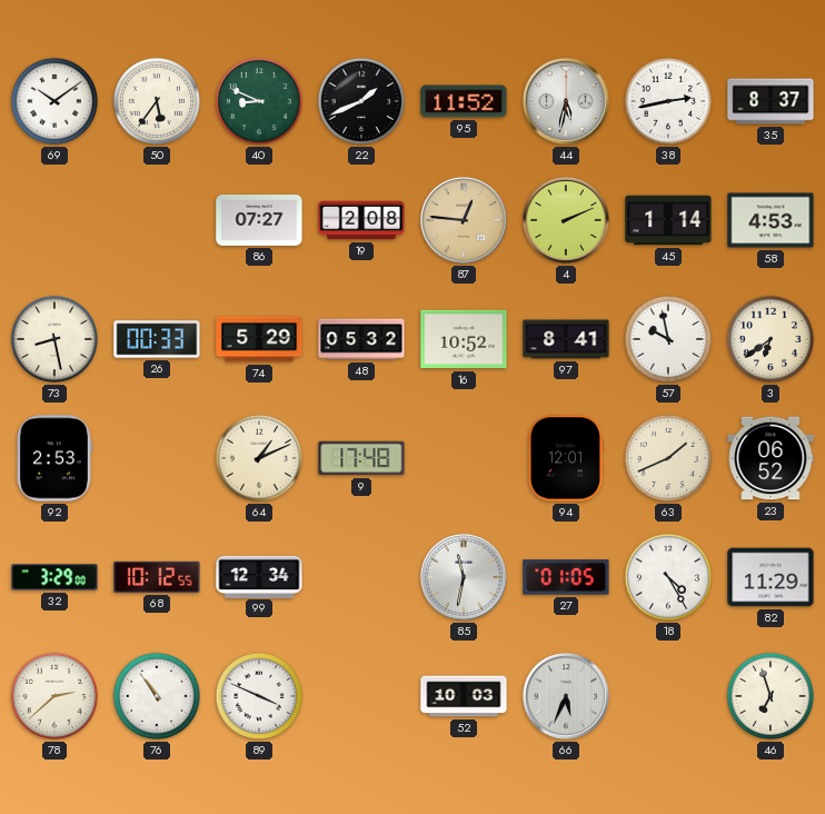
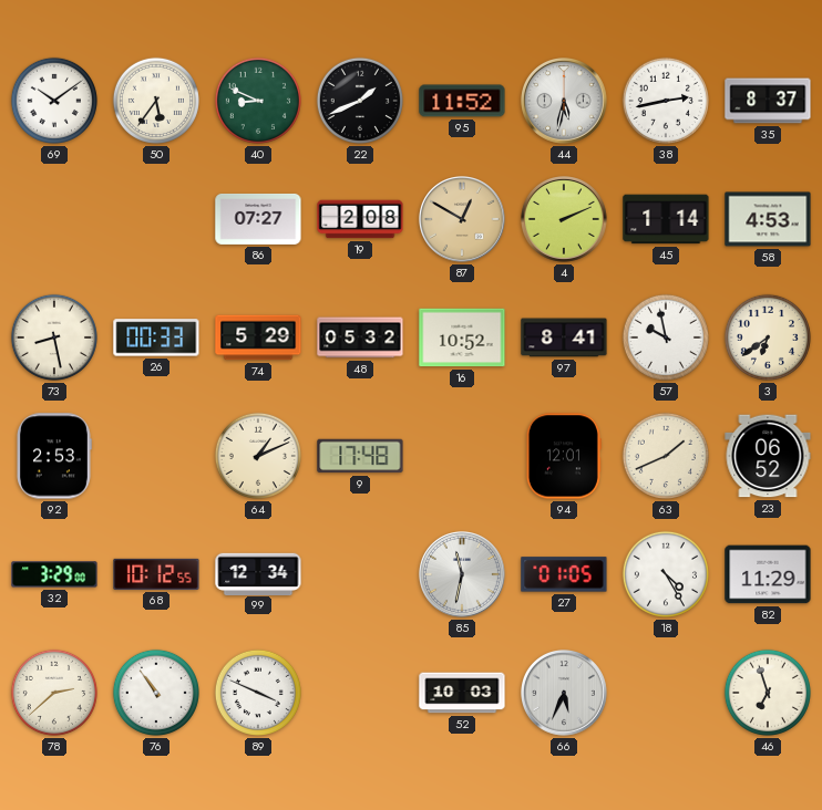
87: 12:46 -> 12:50 (463, 220)
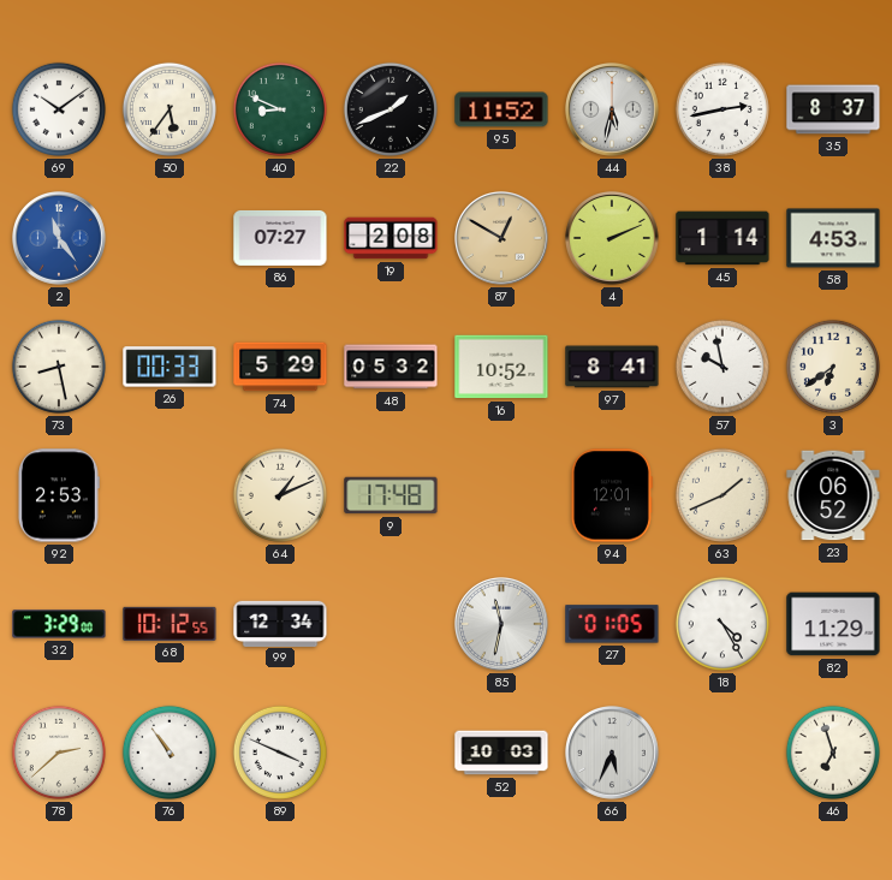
2: none -> 11:24 (60, 239)
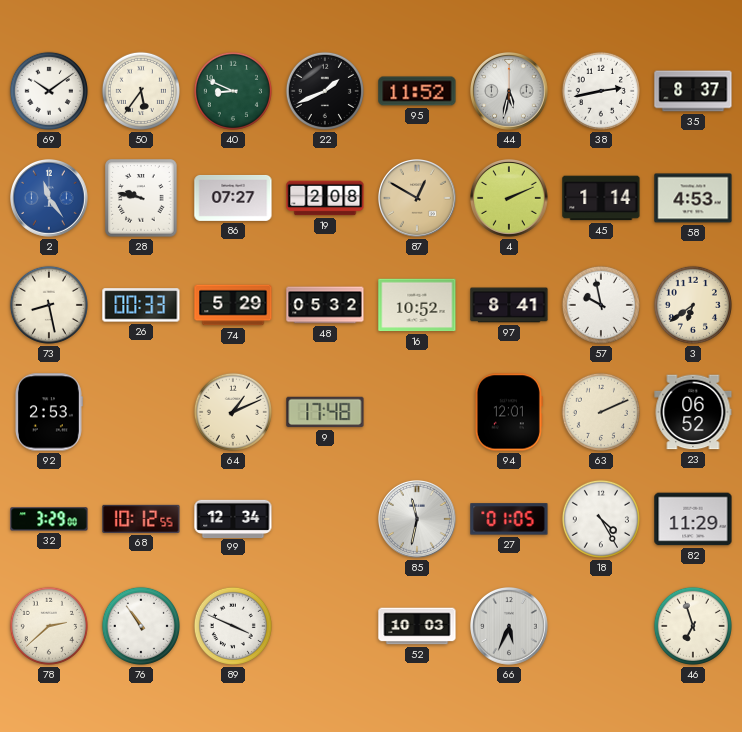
28: none -> 9:47 (141, 198)
63: 1:41 -> 2:11 (601, 412)
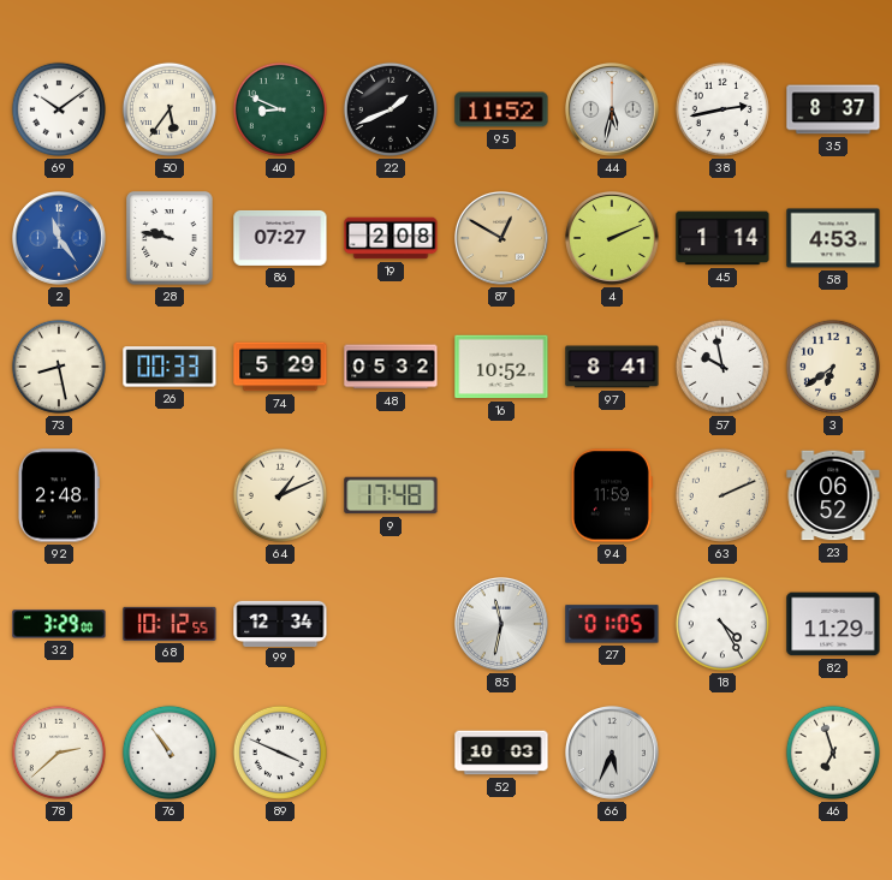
92: 2:53 -> 2:48 (59, 495)
94: 12:01 -> 11:59 (612, 495)
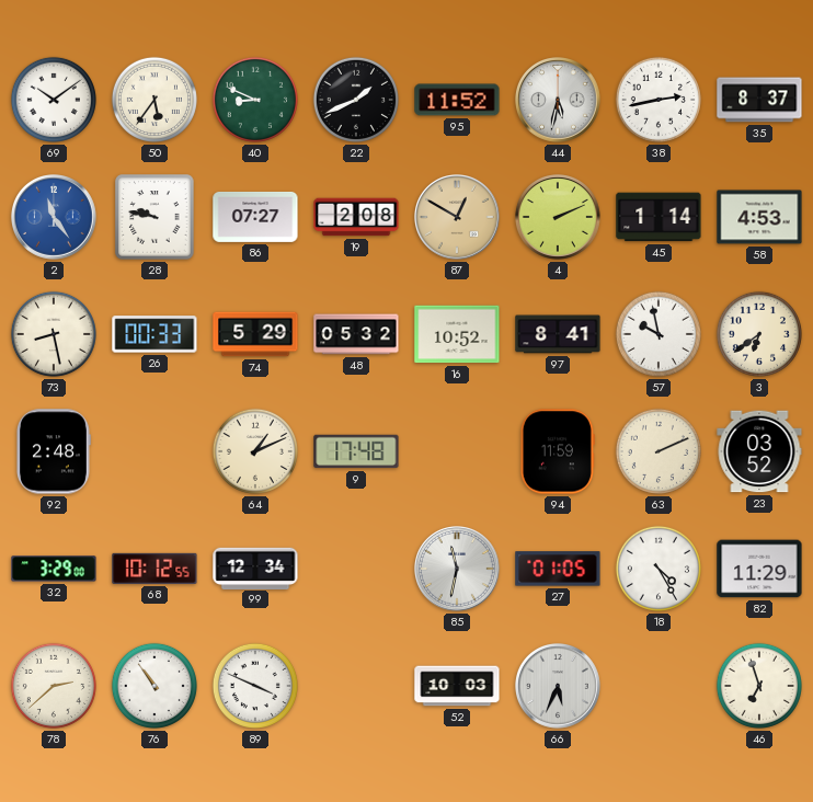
23: 06:52 -> 03:52 (759, 451)
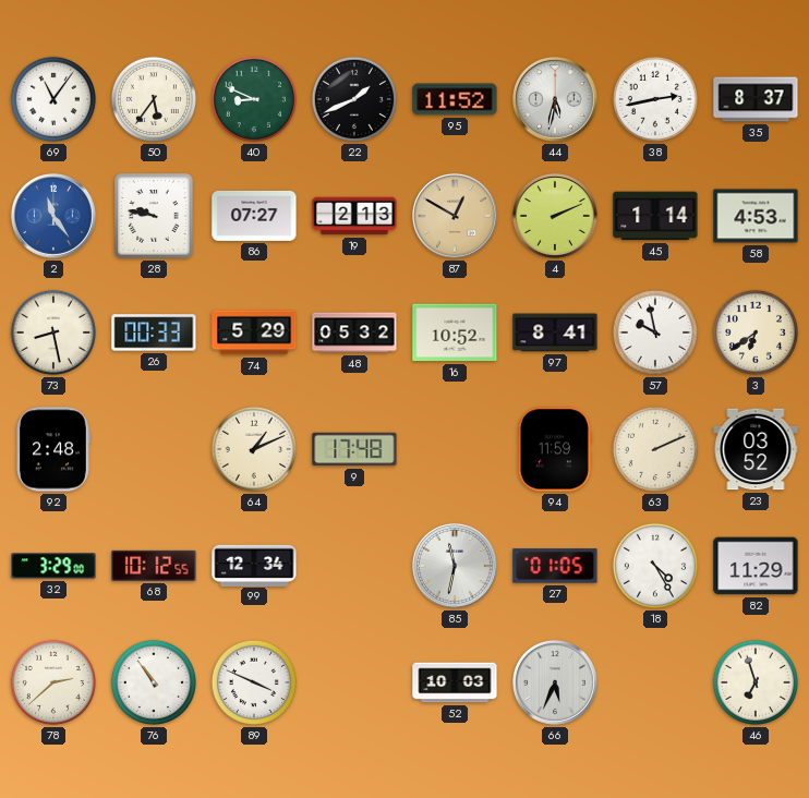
69: 10:09 -> 11:06 (53, 99)
19: 2:08 -> 2:13 (354, 216)
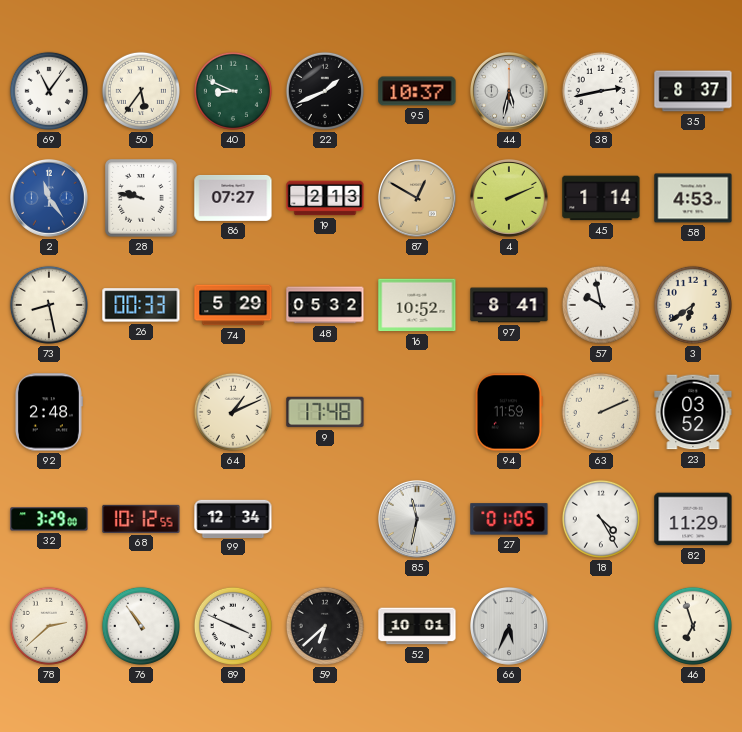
95: 11:52 -> 10:37 (417, 91)
59: none -> 6:38 (325, 626)
52: 10:03 -> 10:01 (417, 626)
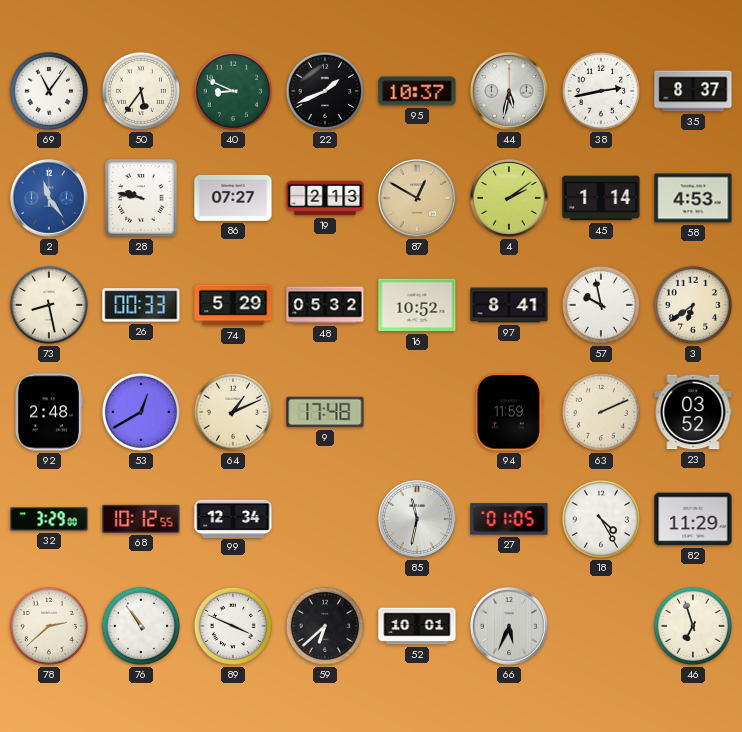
4: 2:11 -> 2:09 (510, 199)
53: none -> 12:40 (141, 412)
